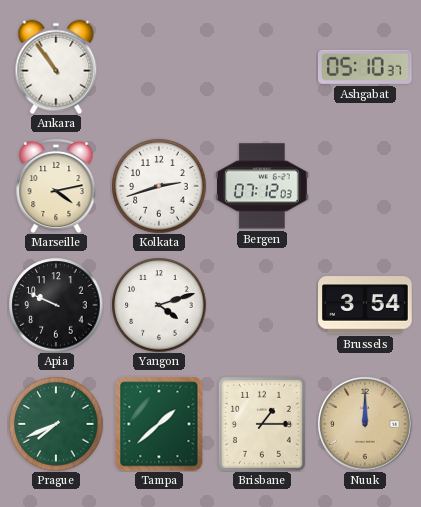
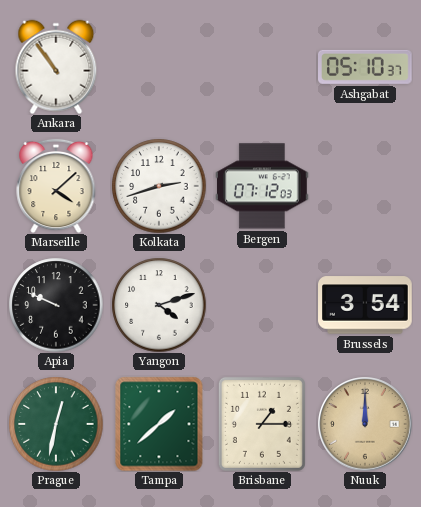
Marseille: 4:13 -> 4:08 (56, 186)
Prague: 7:41 -> 12:32 (56, 424)
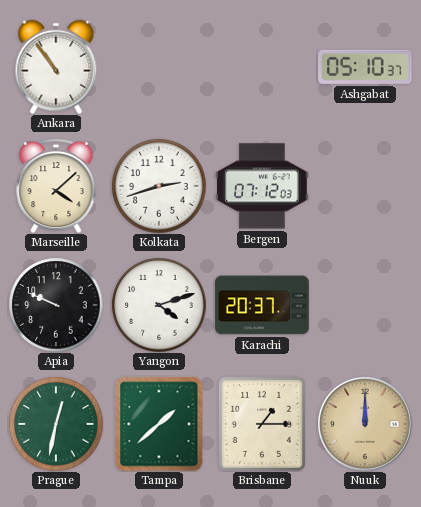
Karachi: none -> 20:37 (262, 305)
Brussels: 3:54 -> none (365, 305)
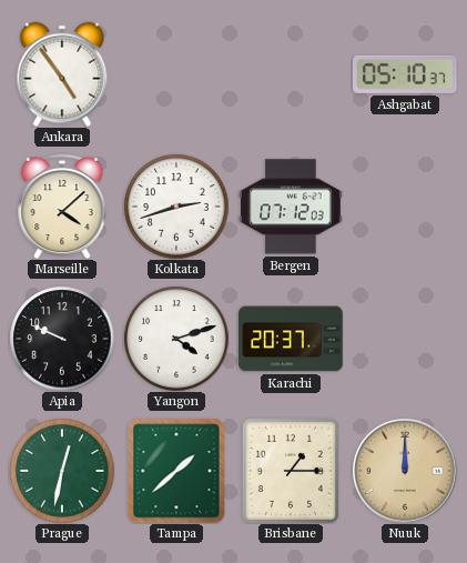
Ankara: 10:54 -> 4:54 (62, 74)
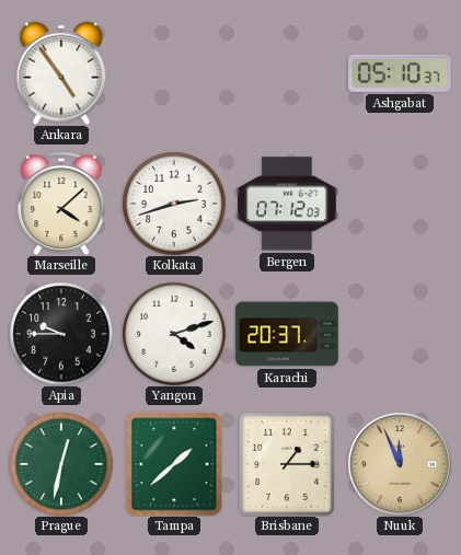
Apia: 9:49 -> 9:45 (61, 334)
Nuuk: 12:00 -> 11:56 (400, 464)
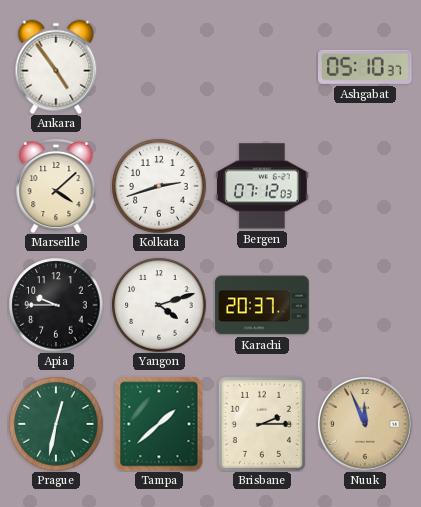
Brisbane: 1:15 -> 2:15 (262, 424)
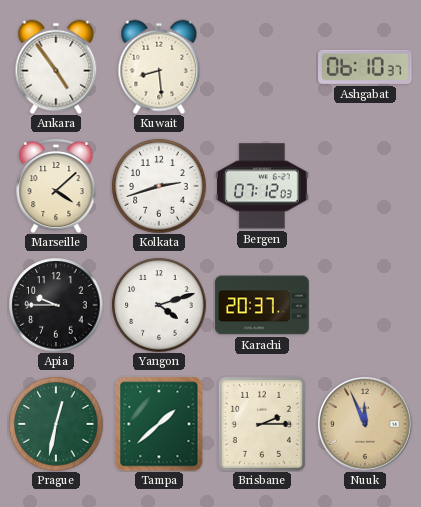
Kuwait: none -> 8:29 (159, 67)
Ashgabat: 05:10 -> 06:10 (366, 67)
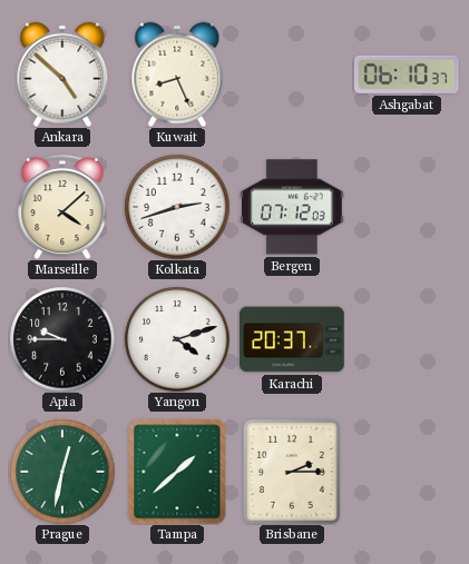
Ankara: 4:54 -> 4:52 (62, 75)
Kuwait: 8:29 -> 8:26 (177, 75)
Nuuk: 11:56 -> none (365, 424)
